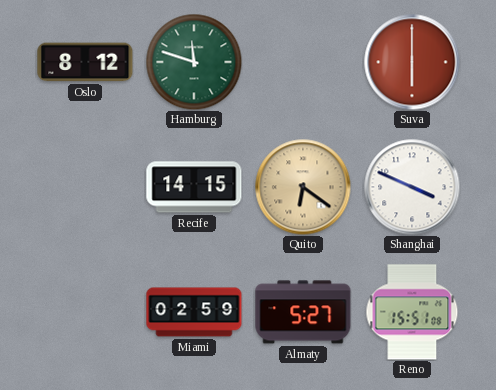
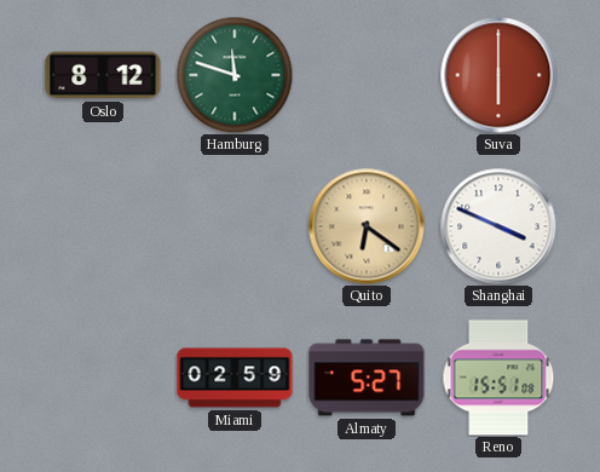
Recife: 14:15 -> none (194, 187)
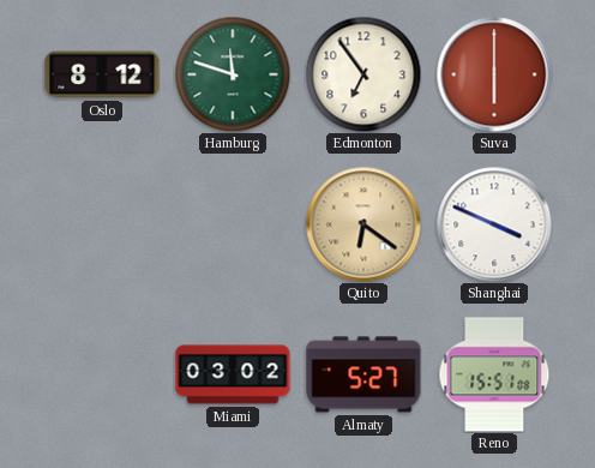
Edmonton: none -> 6:54 (363, 74)
Miami: 02:59 -> 03:02 (233, 374)
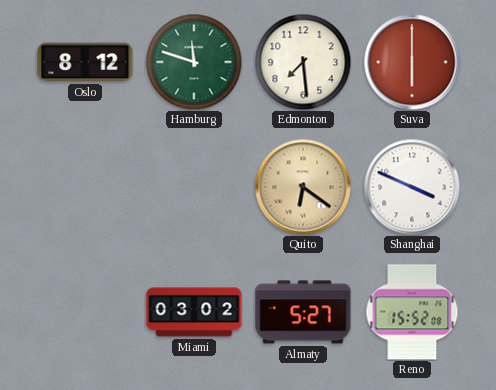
Edmonton: 6:54 -> 7:29 (303, 62)
Reno: 15:51 -> 15:52 (412, 312)
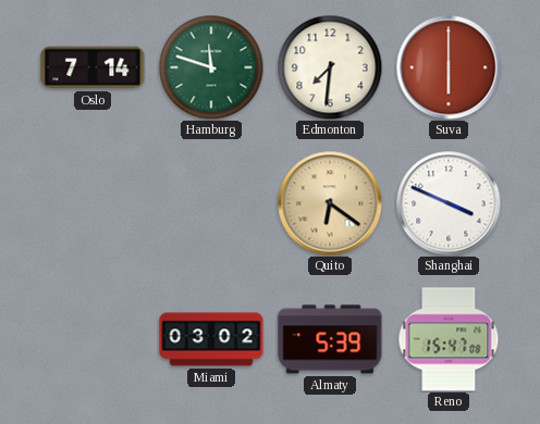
Oslo: 8:12 -> 7:14 (93, 67)
Edmonton: 7:29 -> 7:31 (330, 67)
Almaty: 5:27 -> 5:39 (330, 339)
Reno: 15:52 -> 15:47 (449, 339)
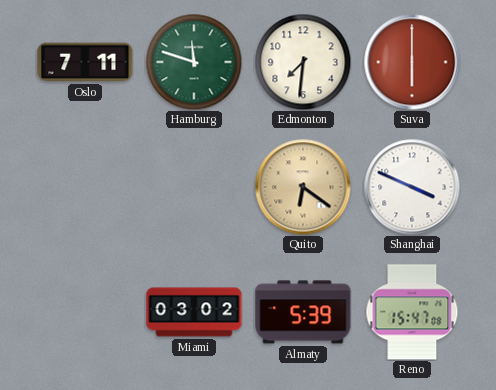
Oslo: 7:14 -> 7:11 (85, 62)
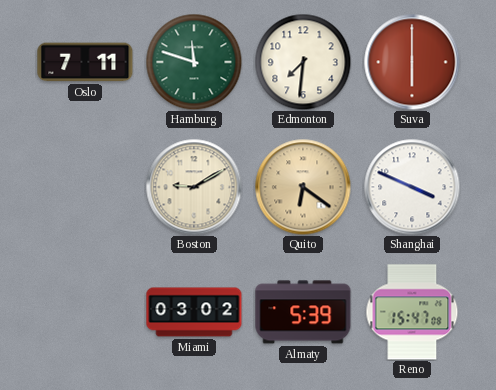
Boston: none -> 9:10 (194, 187)
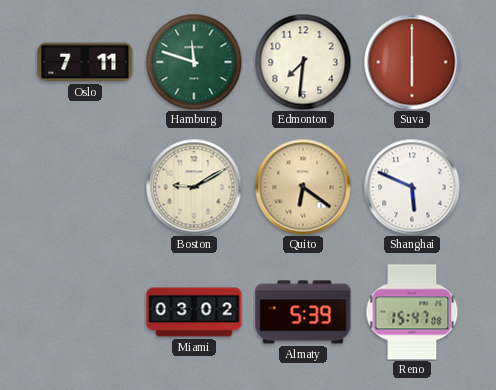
Shanghai: 3:49 -> 5:49 (412, 187)
